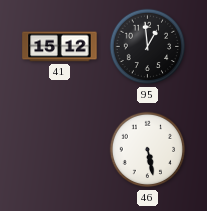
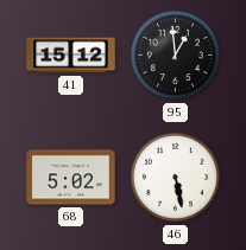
68: none -> 5:02 (71, 178)
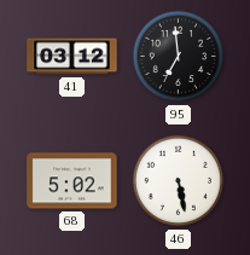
41: 15:12 -> 03:12 (72, 57)
95: 12:59 -> 6:59 (179, 57)
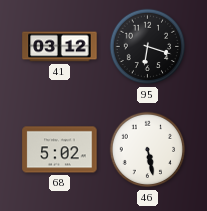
95: 6:59 -> 6:18 (148, 47)
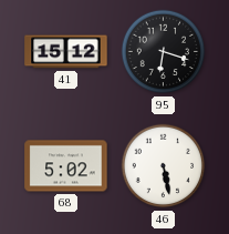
41: 03:12 -> 15:12 (66, 52)
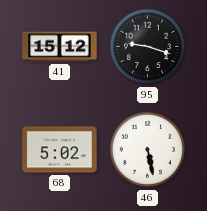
95: 6:18 -> 9:18 (148, 47)
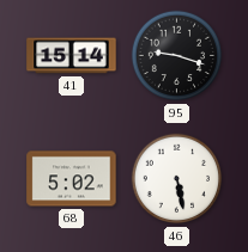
41: 15:12 -> 15:14 (72, 56)
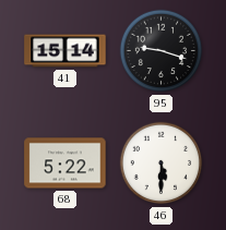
68: 5:02 -> 5:22 (66, 164)
46: 5:28 -> 5:30 (162, 164)
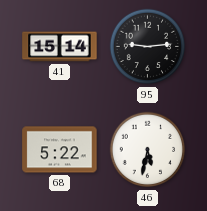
95: 9:18 -> 9:14 (148, 47)
46: 5:30 -> 5:32 (148, 150)
